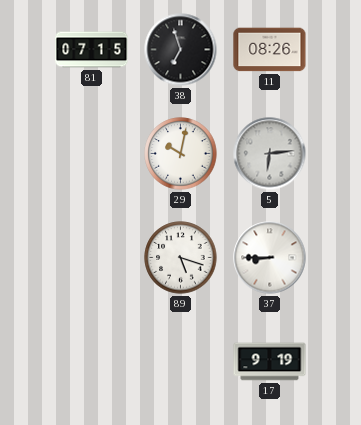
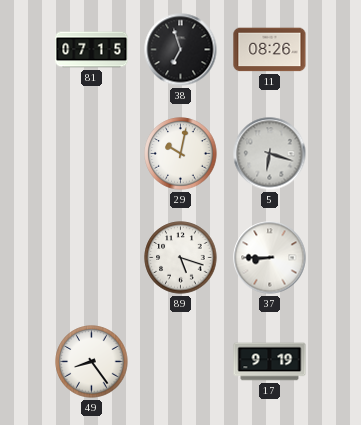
5: 6:14 -> 6:18 (270, 154)
49: none -> 8:24 (92, 362)
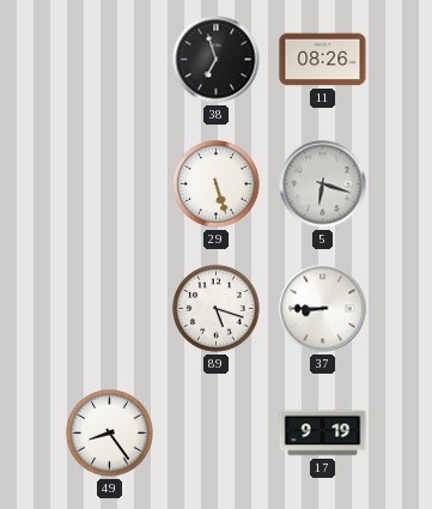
81: 07:15 -> none (92, 50)
29: 10:02 -> 5:27 (217, 184)
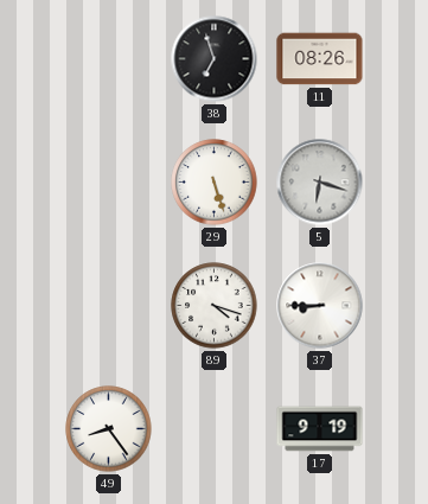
89: 5:18 -> 4:18 (215, 306)
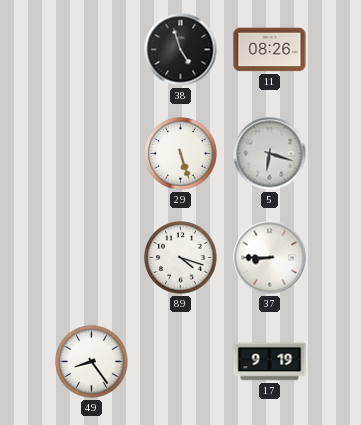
38: 6:57 -> 4:57 (181, 50)
